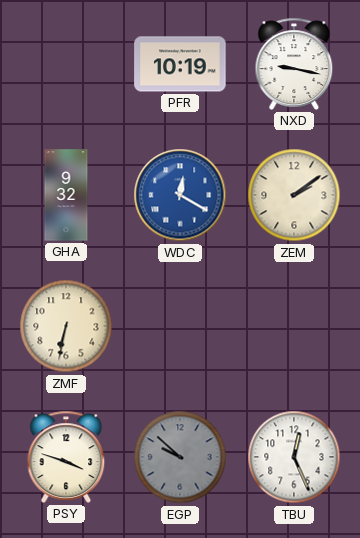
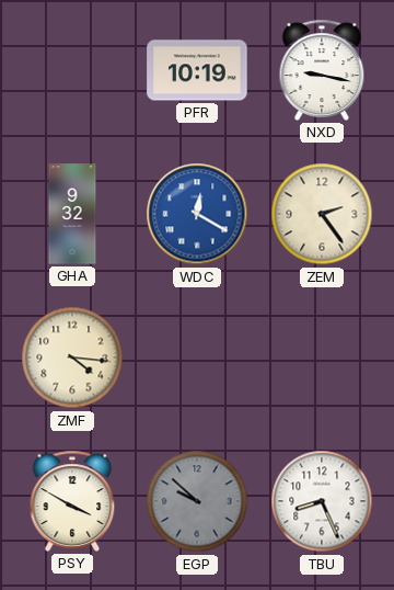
ZEM: 2:09 -> 2:24 (322, 214)
ZMF: 6:32 -> 4:16 (72, 358)
PSY: 3:48 -> 3:50 (72, 501)
TBU: 12:26 -> 8:26 (322, 501)
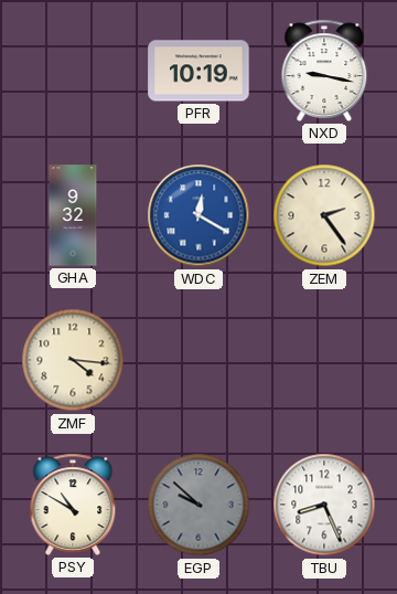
PSY: 3:50 -> 10:50 (73, 505)
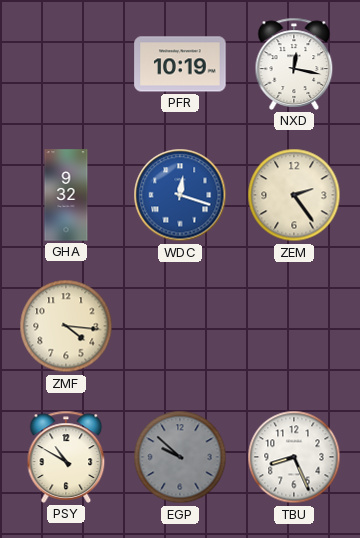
NXD: 9:17 -> 12:17 (294, 64)
WDC: 12:20 -> 12:18 (180, 195)
